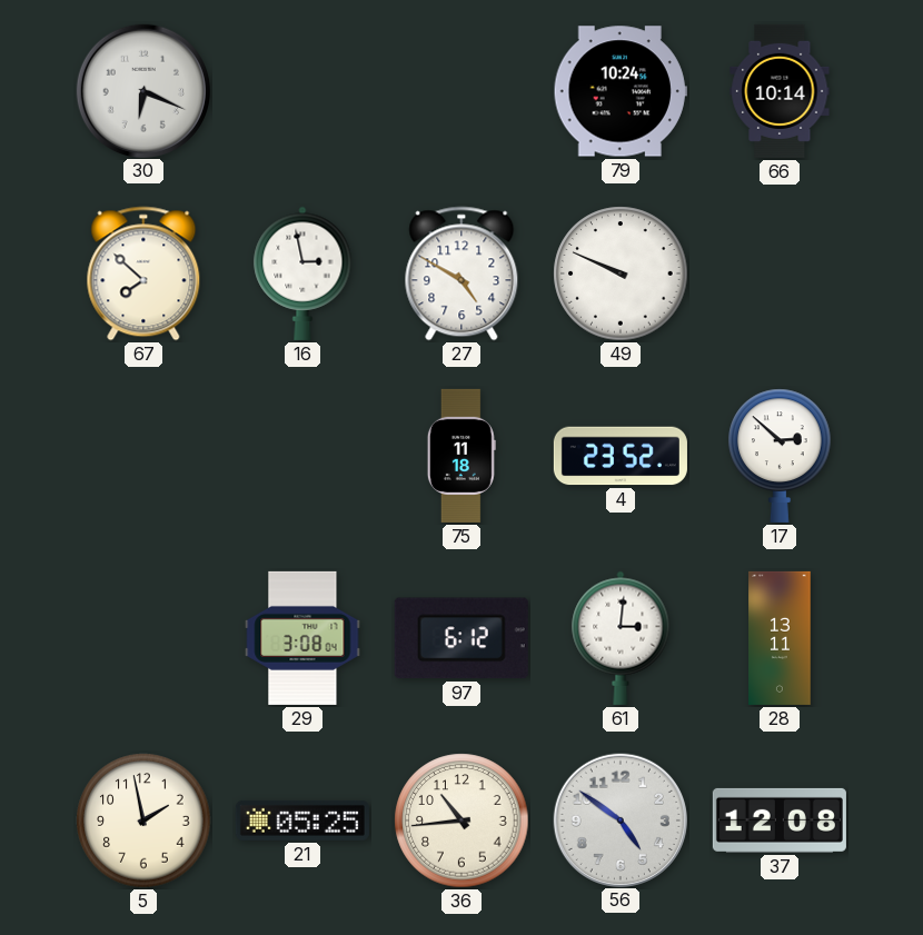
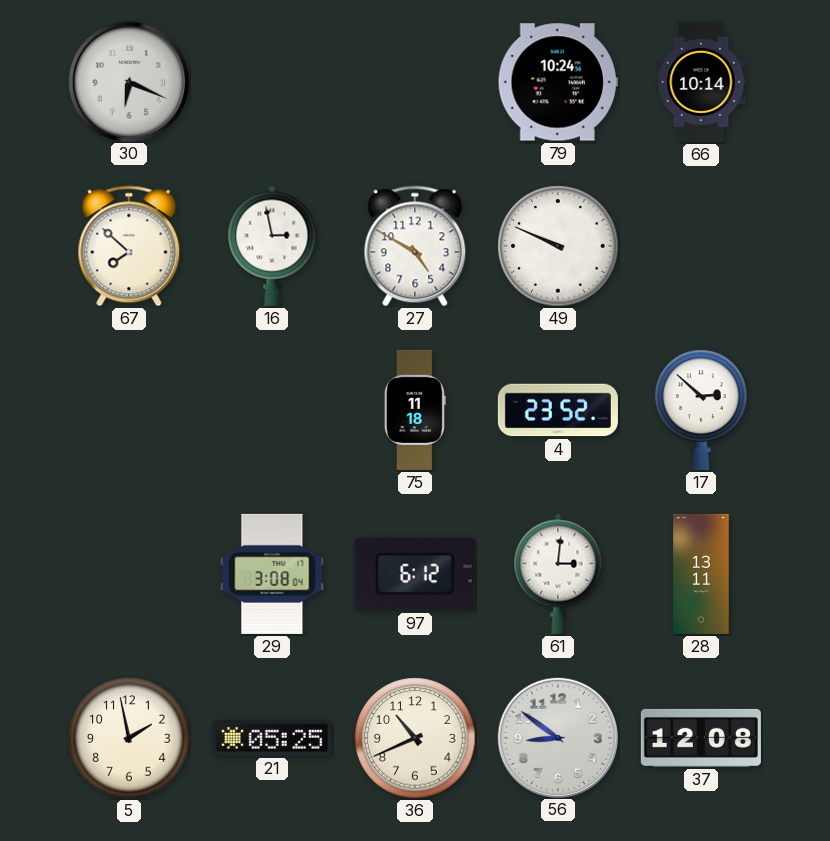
36: 10:44 -> 10:41 (415, 738)
56: 4:51 -> 8:51 (557, 737)
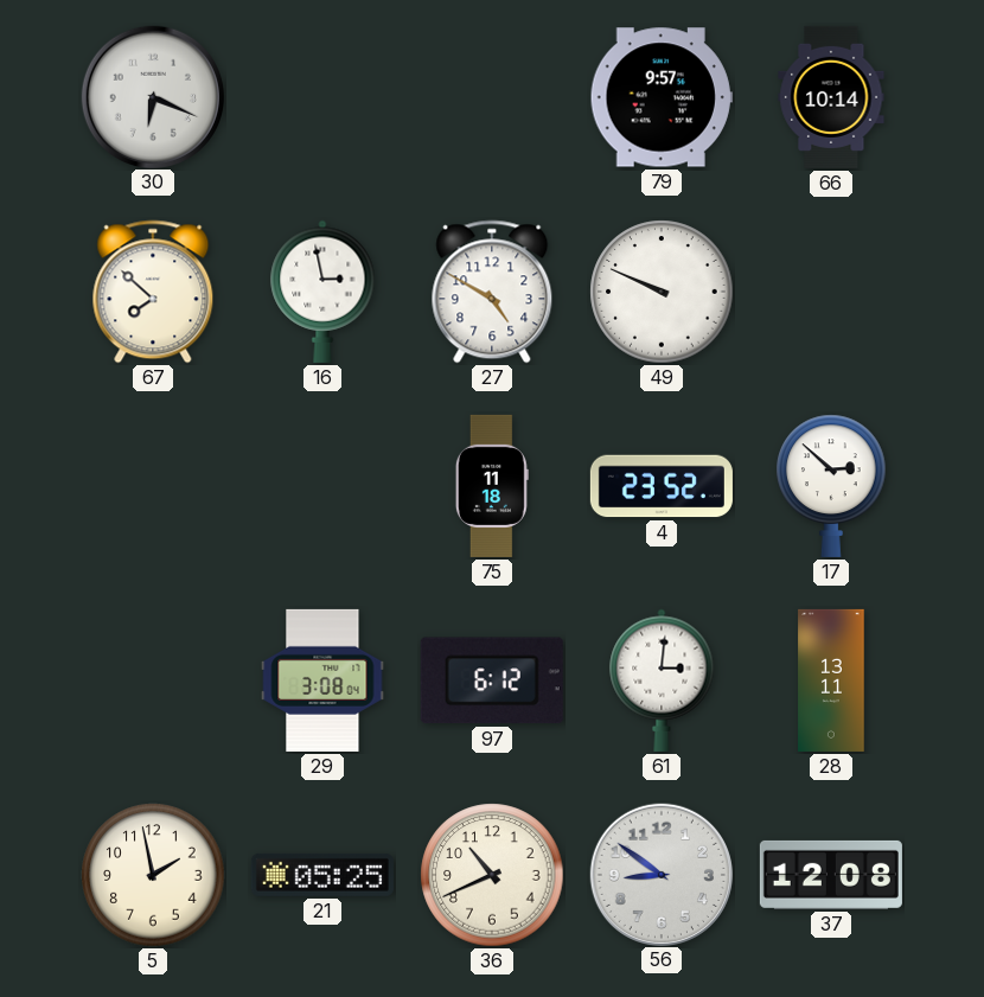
79: 10:24 -> 9:57 (662, 97)
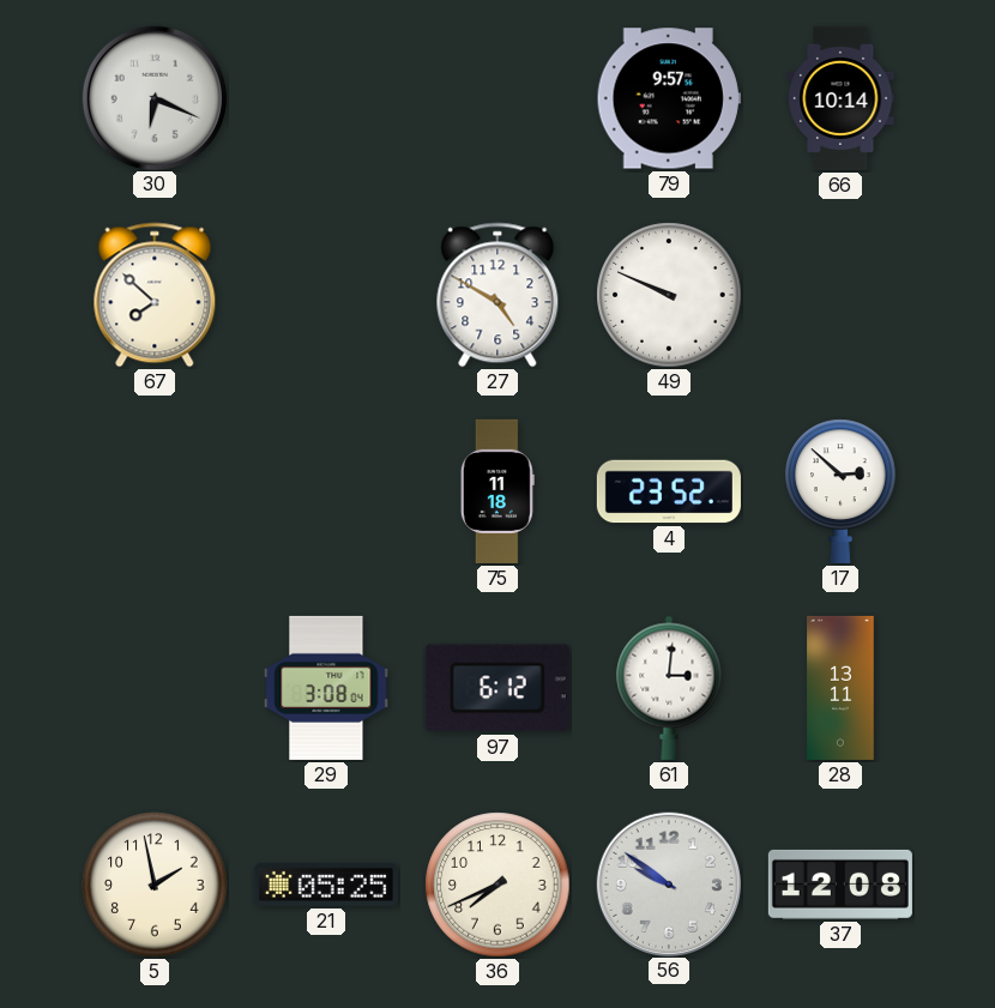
16: 2:58 -> none (322, 292)
36: 10:41 -> 7:41 (497, 885)
56: 8:51 -> 9:51 (668, 883)
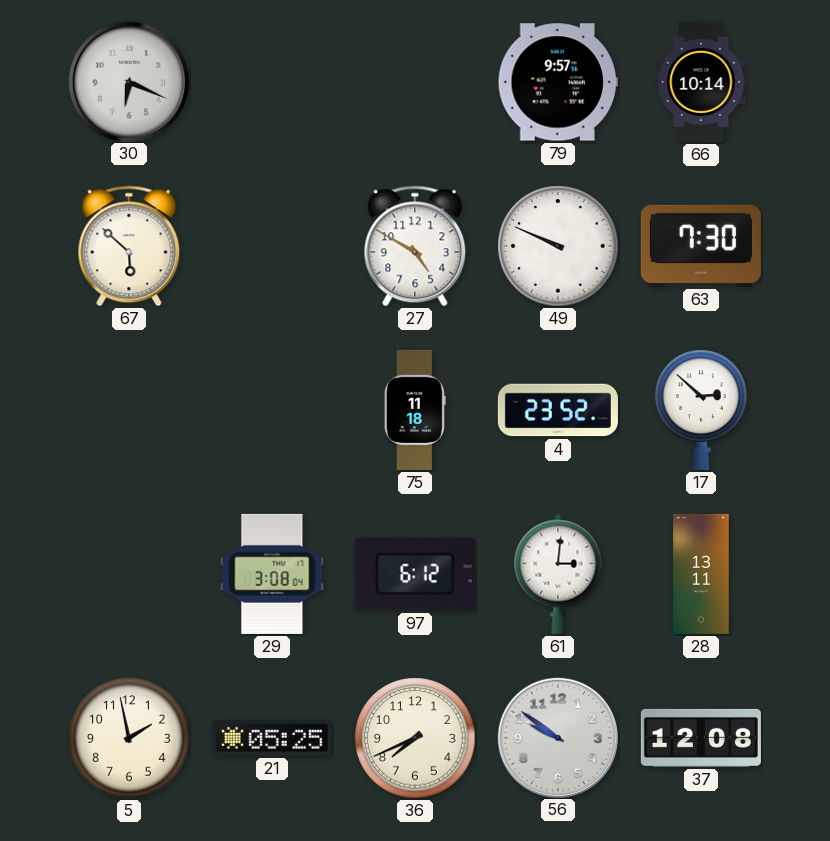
67: 7:52 -> 5:52 (129, 246)
63: none -> 7:30 (701, 246)
